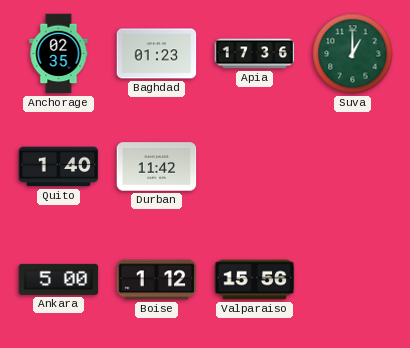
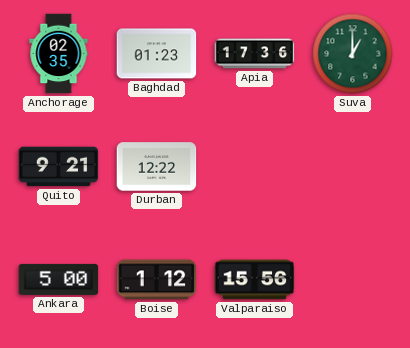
Quito: 1:40 -> 9:21 (59, 167)
Durban: 11:42 -> 12:22 (157, 167)
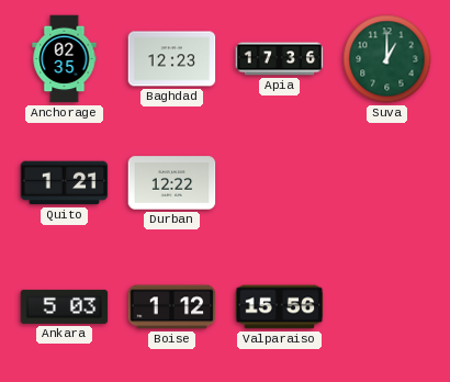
Baghdad: 01:23 -> 12:23 (172, 59)
Quito: 9:21 -> 1:21 (65, 183)
Ankara: 5:00 -> 5:03 (65, 306)
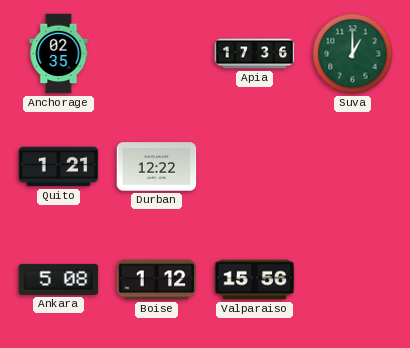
Baghdad: 12:23 -> none (172, 59)
Ankara: 5:03 -> 5:08 (59, 279)
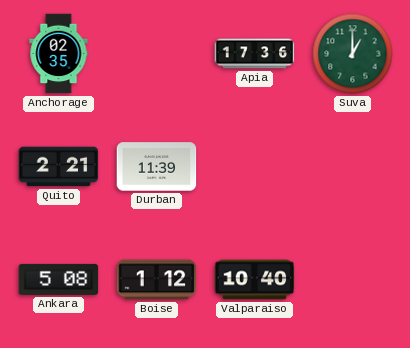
Quito: 1:21 -> 2:21 (59, 167)
Durban: 12:22 -> 11:39 (157, 167)
Valparaiso: 15:56 -> 10:40 (255, 280)
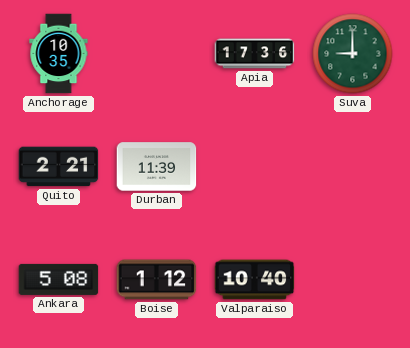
Anchorage: 02:35 -> 10:35 (59, 54)
Suva: 1:00 -> 9:00 (353, 54)
